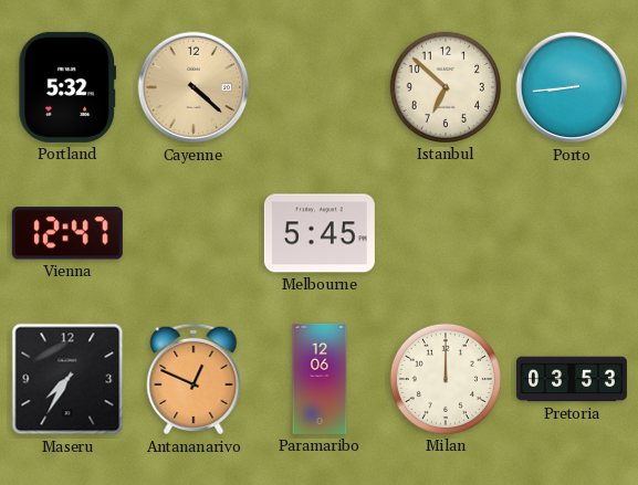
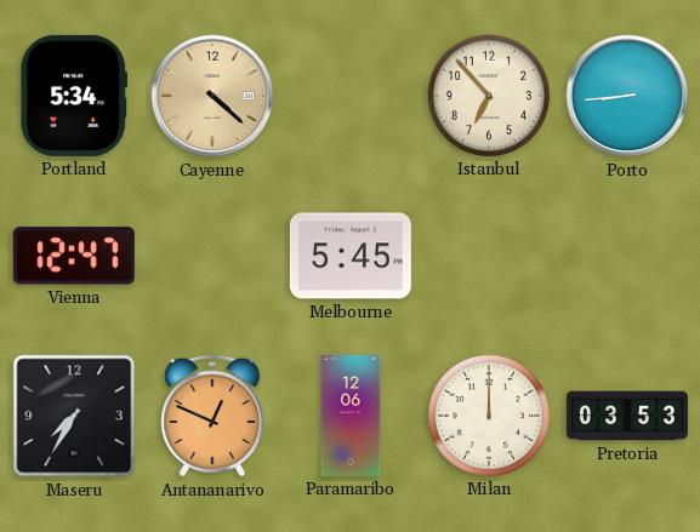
Portland: 5:32 -> 5:34 (74, 96)
Istanbul: 6:52 -> 6:53 (489, 96)
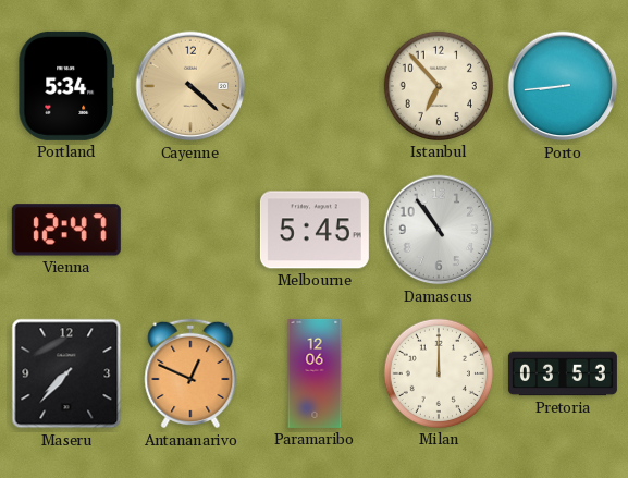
Damascus: none -> 10:54 (439, 230)
Maseru: 7:35 -> 7:37 (66, 373)
